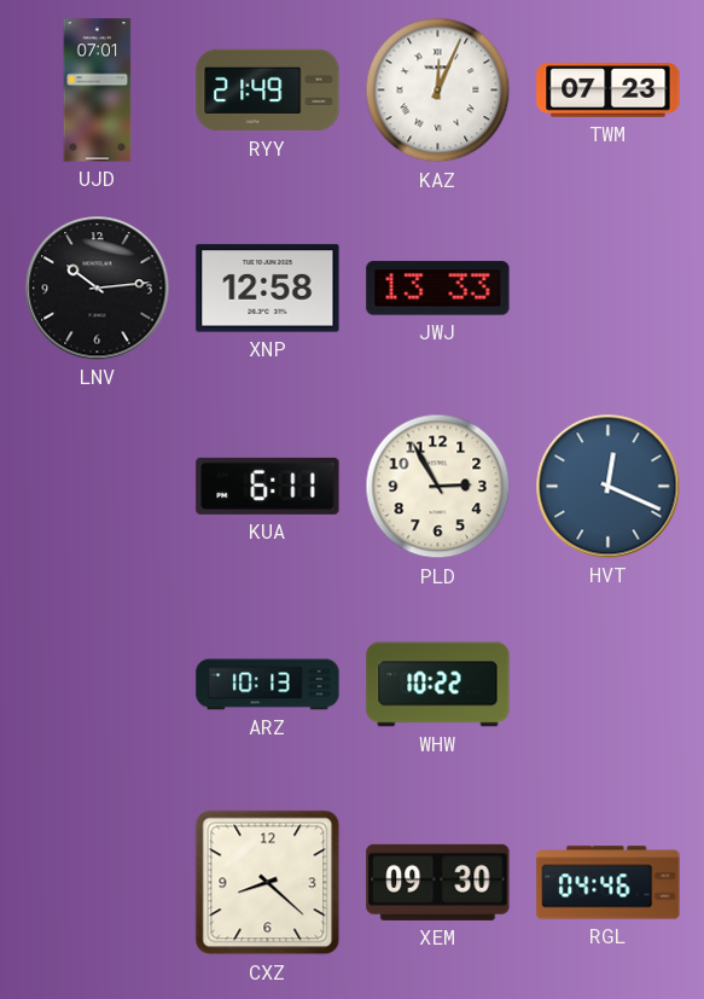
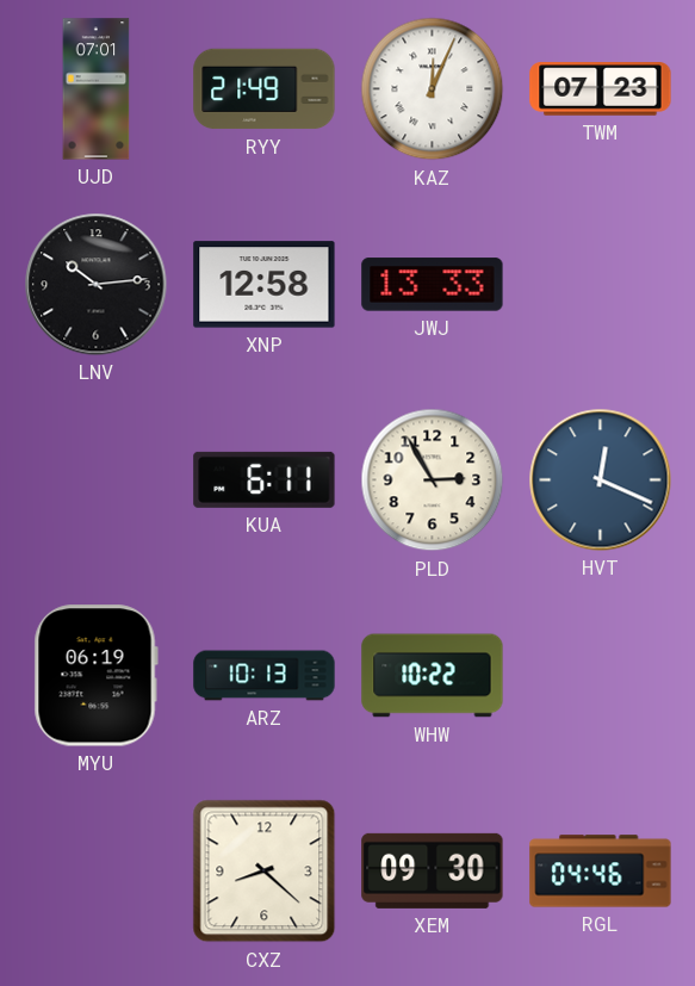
MYU: none -> 06:19 (95, 676)
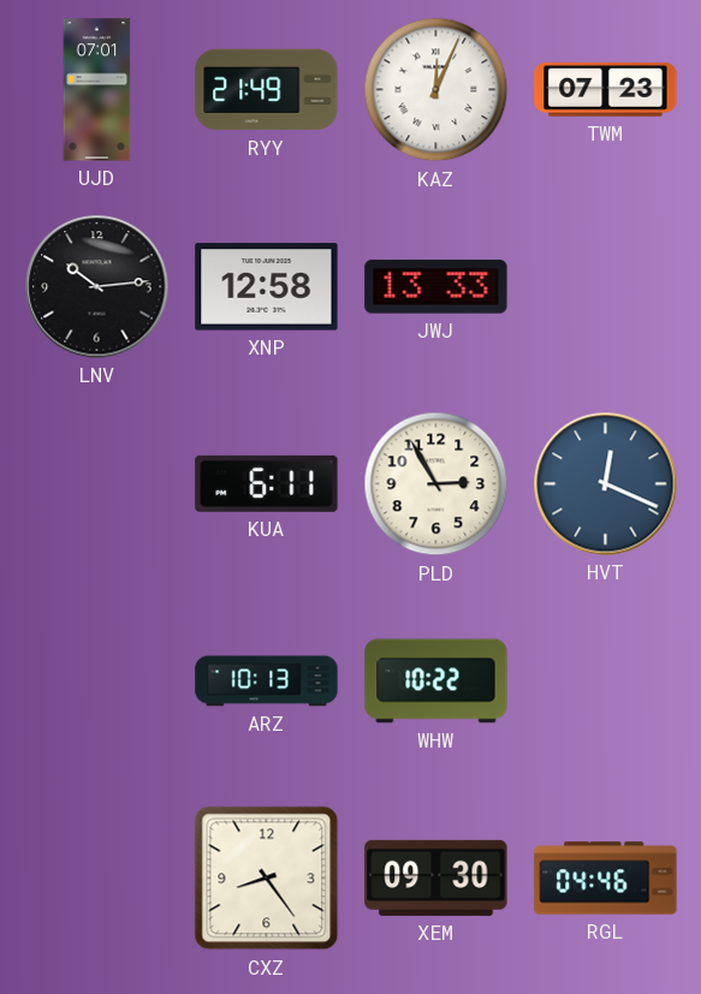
MYU: 06:19 -> none (95, 676)
CXZ: 8:22 -> 8:24 (267, 879)
